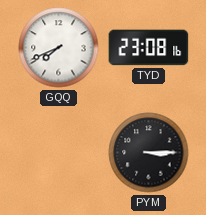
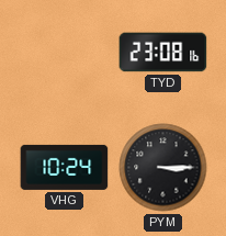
GQQ: 7:41 -> none (59, 48)
VHG: none -> 10:24 (65, 167)
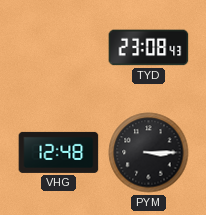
TYD: 23:08:16 -> 23:08:43 (149, 48)
VHG: 10:24 -> 12:48 (59, 152)
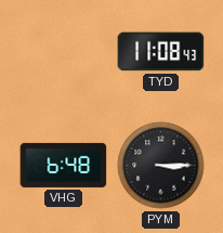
TYD: 23:08 -> 11:08 (161, 52)
VHG: 12:48 -> 6:48 (64, 165)
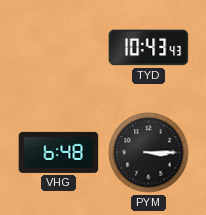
TYD: 11:08 -> 10:43 (149, 48)
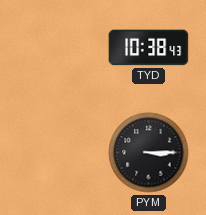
TYD: 10:43 -> 10:38 (149, 48)
VHG: 6:48 -> none (59, 152)
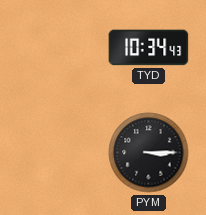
TYD: 10:38 -> 10:34 (149, 48)
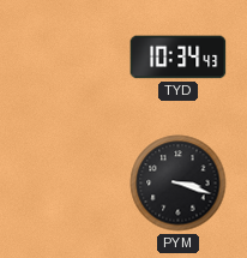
PYM: 3:15 -> 3:18 (179, 184)
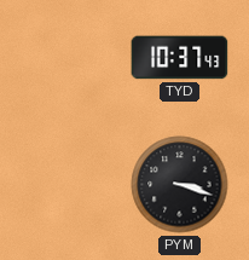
TYD: 10:34 -> 10:37 (180, 58)
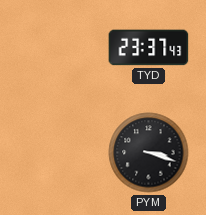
TYD: 10:37 -> 23:37 (149, 48)
